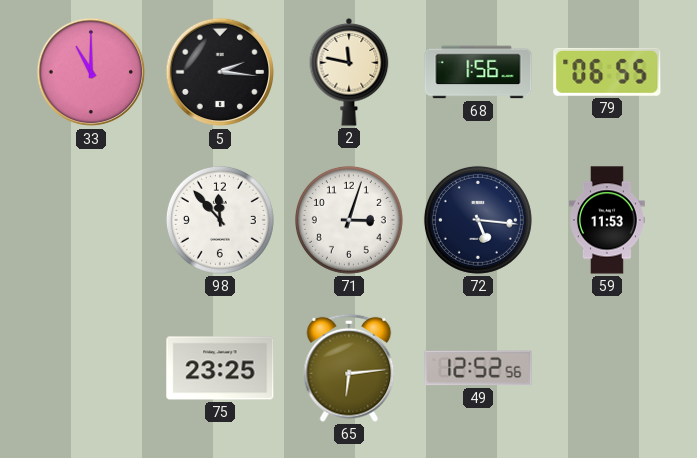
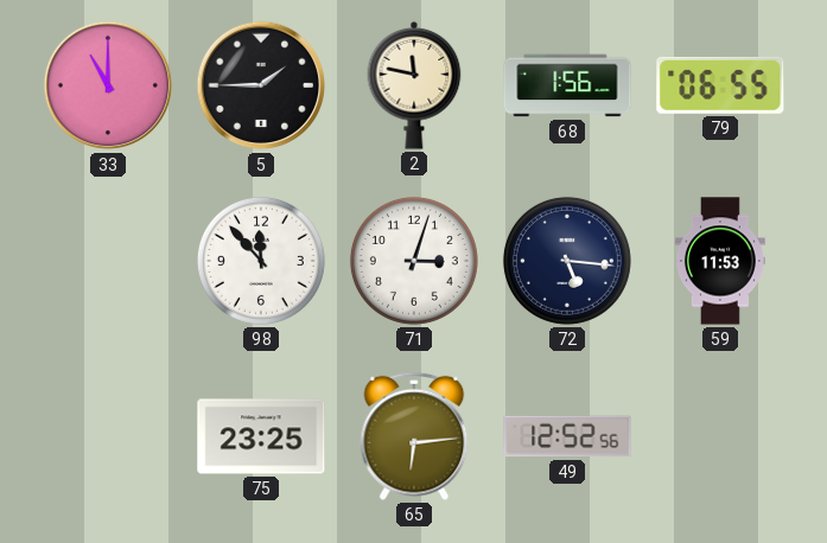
5: 2:16 -> 1:45 (261, 85)
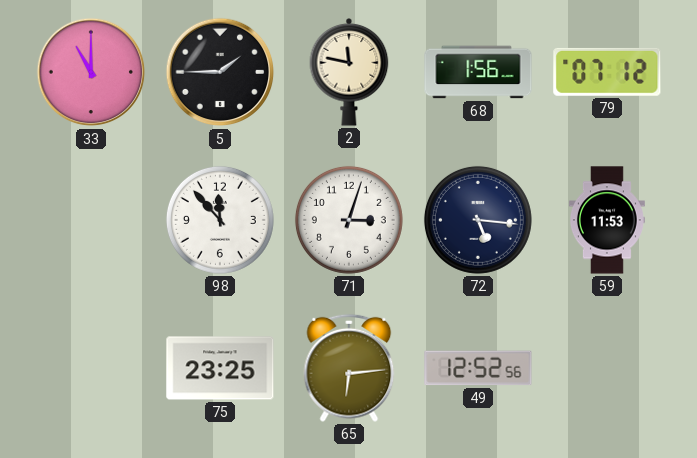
79: 06:55 -> 07:12 (607, 72)
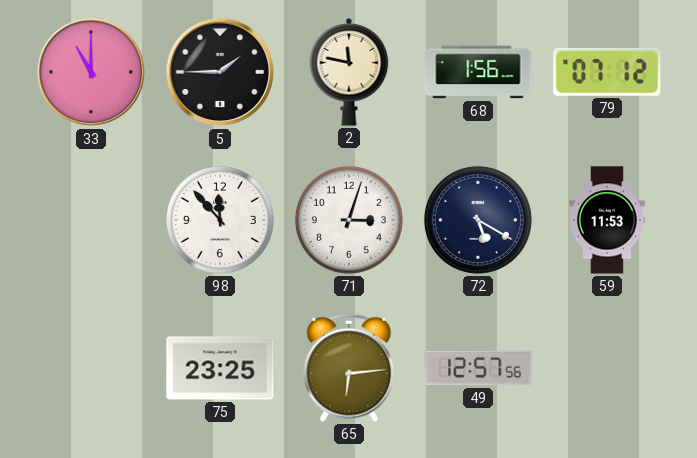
72: 5:16 -> 5:20 (478, 220)
49: 12:52 -> 12:57 (478, 368)
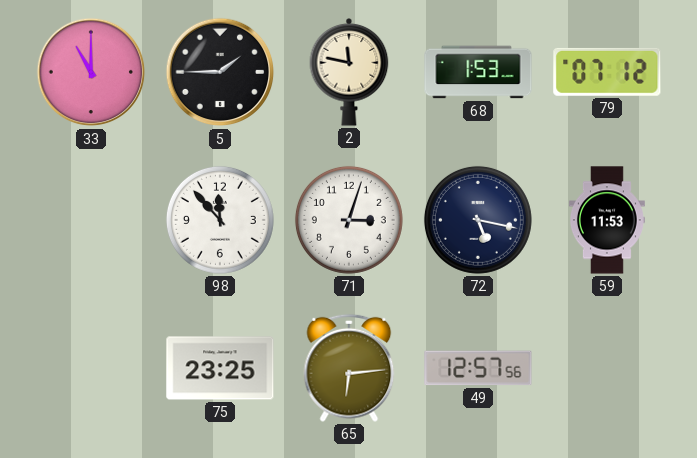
68: 1:56 -> 1:53 (478, 72)
72: 5:20 -> 5:17 (478, 220)
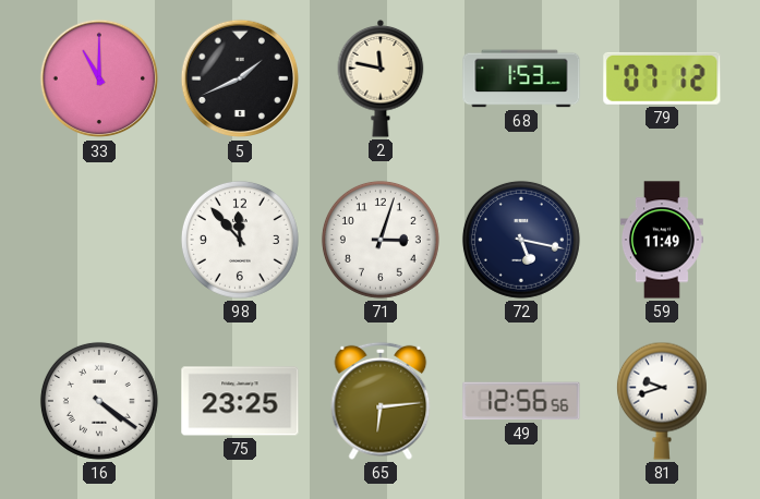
5: 1:45 -> 1:41 (240, 78)
59: 11:53 -> 11:49 (662, 240)
16: none -> 4:21 (99, 401)
49: 12:57 -> 12:56 (521, 401)
81: none -> 9:42 (662, 401)
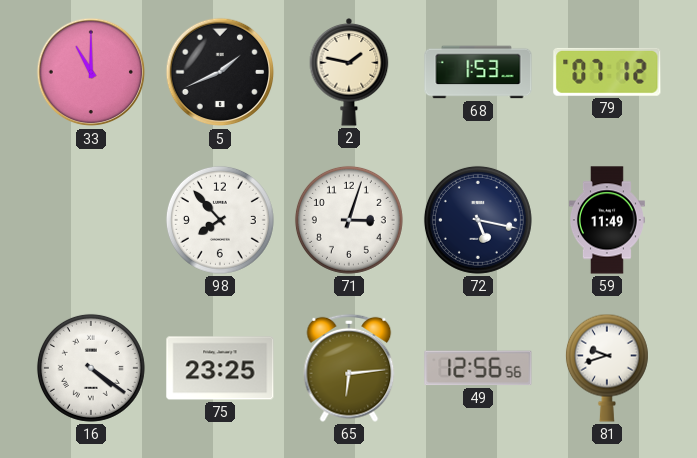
2: 11:47 -> 1:47 (349, 73)
98: 11:53 -> 7:53 (220, 220)
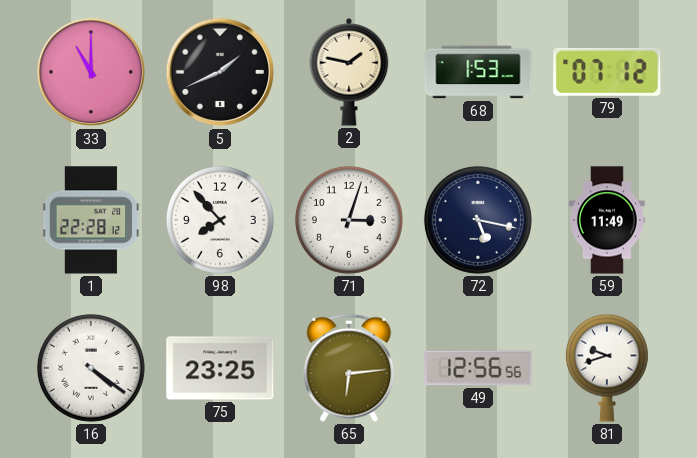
1: none -> 22:28 (91, 220)
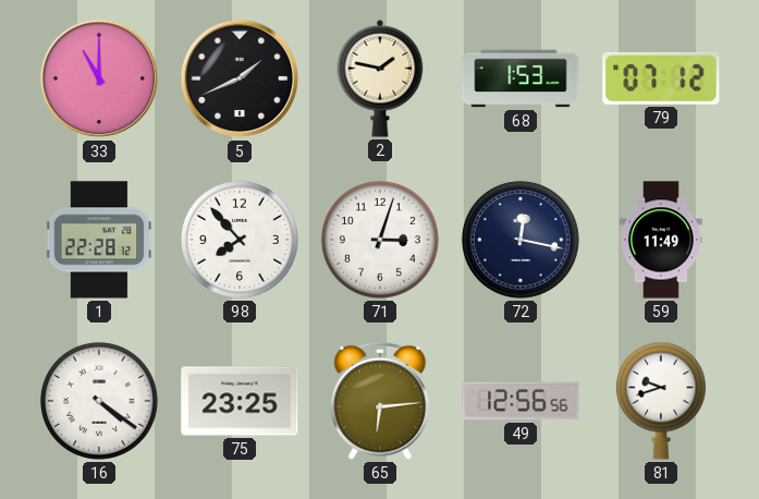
72: 5:17 -> 12:17 (521, 240)
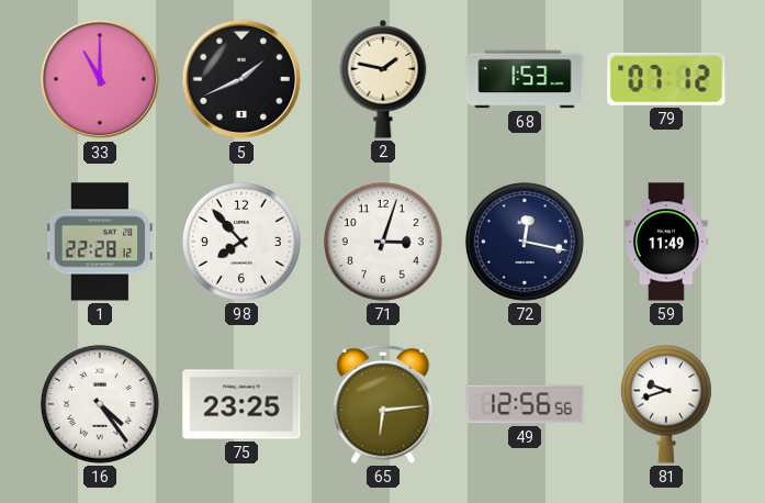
16: 4:21 -> 4:24 (100, 404)
